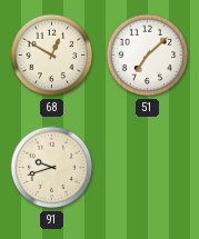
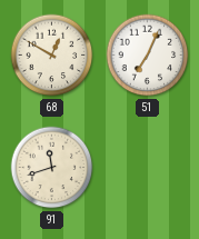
51: 7:08 -> 7:04 (148, 56)
91: 9:42 -> 11:42 (52, 168)
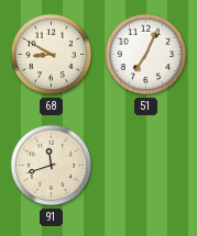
68: 12:50 -> 8:50 (52, 55)
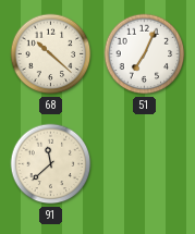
68: 8:50 -> 10:22 (51, 54)
91: 11:42 -> 11:38 (51, 164)
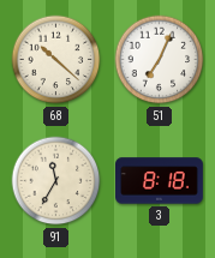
91: 11:38 -> 11:35 (56, 181)
3: none -> 8:18 (160, 181)
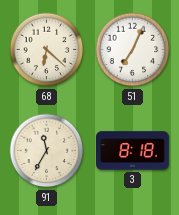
68: 10:22 -> 6:22 (47, 50)
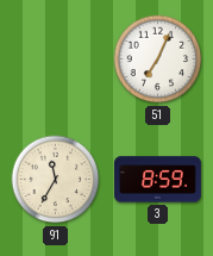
68: 6:22 -> none (47, 50)
3: 8:18 -> 8:59 (158, 180)
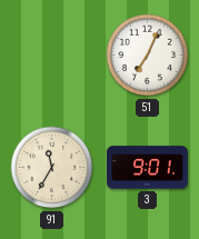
3: 8:59 -> 9:01 (148, 168)
